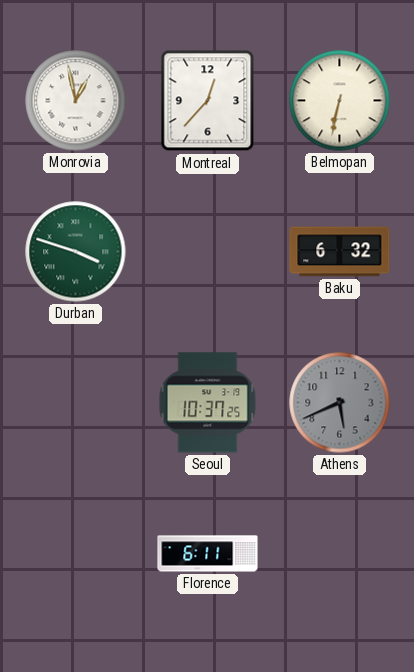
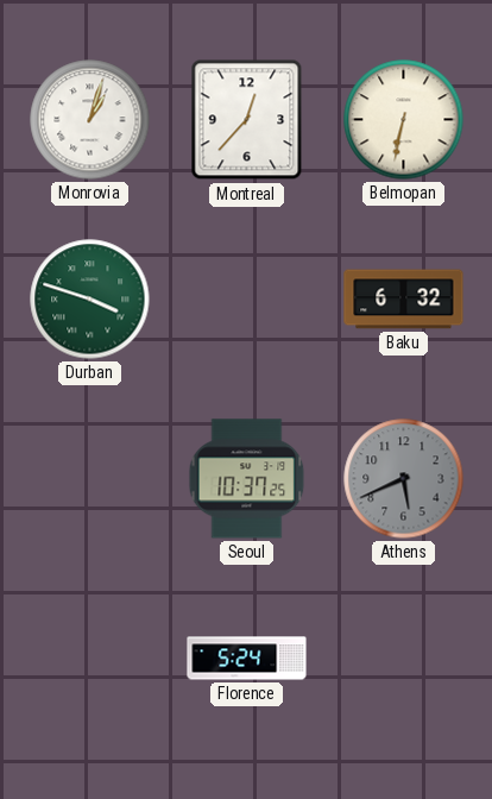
Monrovia: 12:58 -> 1:03 (90, 120)
Florence: 6:11 -> 5:24 (247, 659)
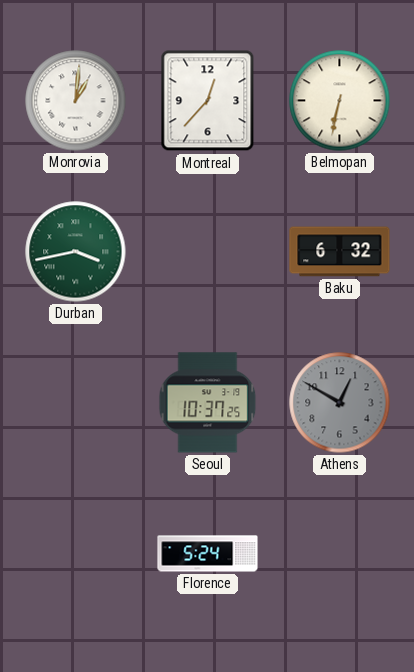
Monrovia: 1:03 -> 1:01 (76, 101)
Durban: 3:48 -> 3:43 (76, 252)
Athens: 5:41 -> 12:50 (340, 403)
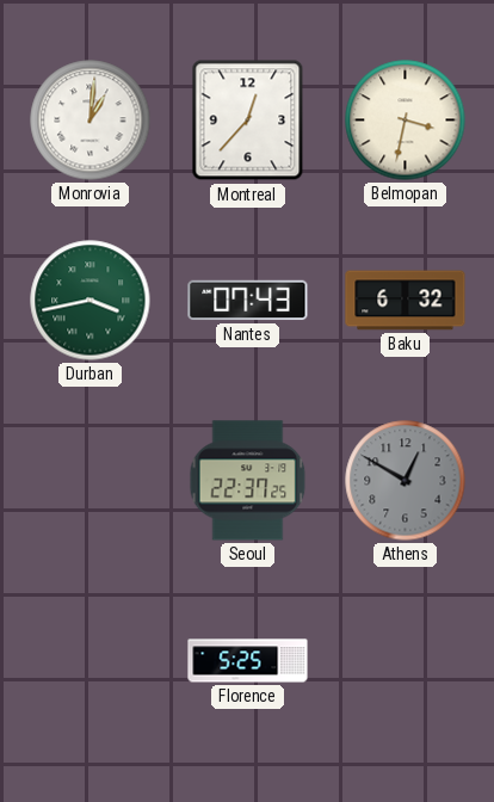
Belmopan: 6:32 -> 3:32 (406, 121)
Nantes: none -> 07:43 (248, 301)
Seoul: 10:37 -> 22:37 (248, 481)
Florence: 5:24 -> 5:25 (248, 661)
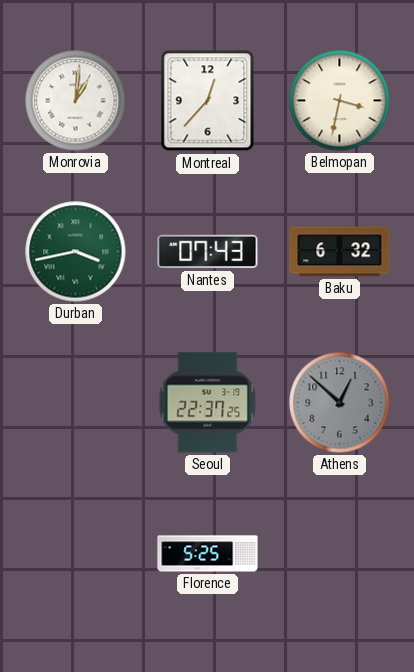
Athens: 12:50 -> 12:52 (340, 403)
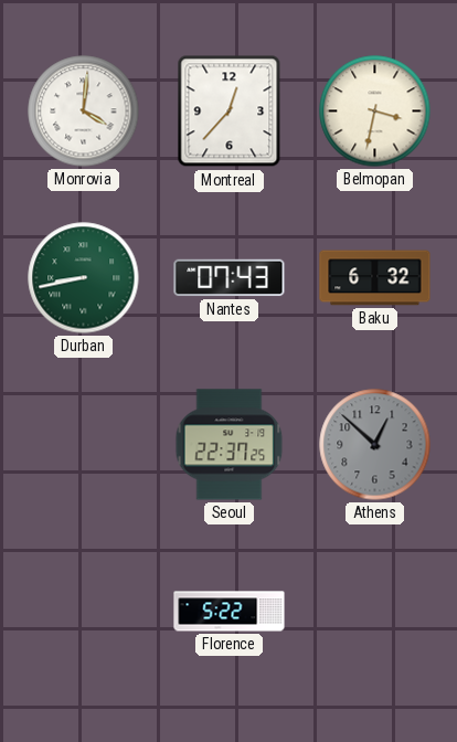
Monrovia: 1:01 -> 4:01 (84, 112)
Durban: 3:43 -> 8:43 (84, 278)
Florence: 5:25 -> 5:22 (230, 612)
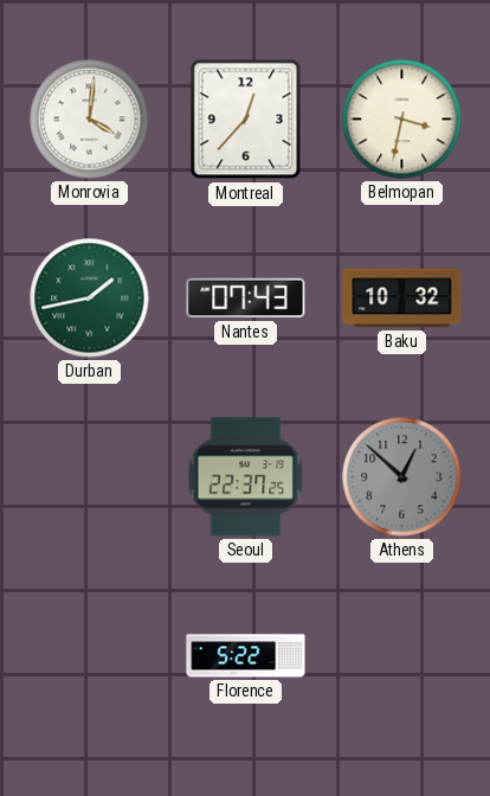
Durban: 8:43 -> 1:43 (90, 298)
Baku: 6:32 -> 10:32 (402, 298)
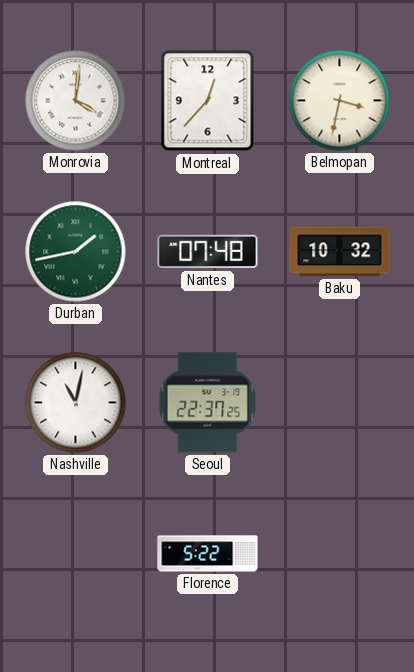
Nantes: 07:43 -> 07:48 (208, 252)
Nashville: none -> 11:02 (76, 403)
Athens: 12:52 -> none (402, 477)
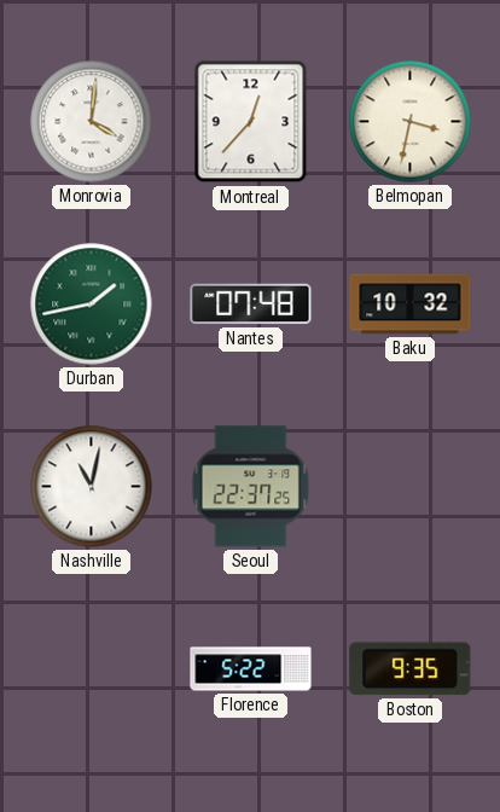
Boston: none -> 9:35 (411, 669)
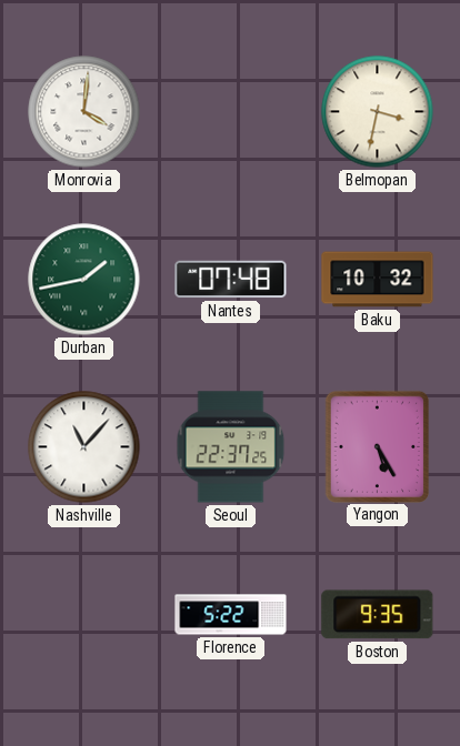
Montreal: 12:37 -> none (251, 122)
Nashville: 11:02 -> 11:07 (84, 447)
Yangon: none -> 5:25 (377, 446)
